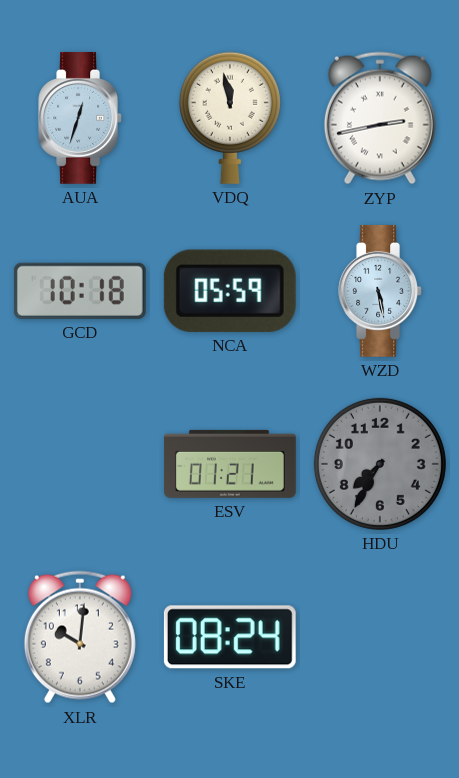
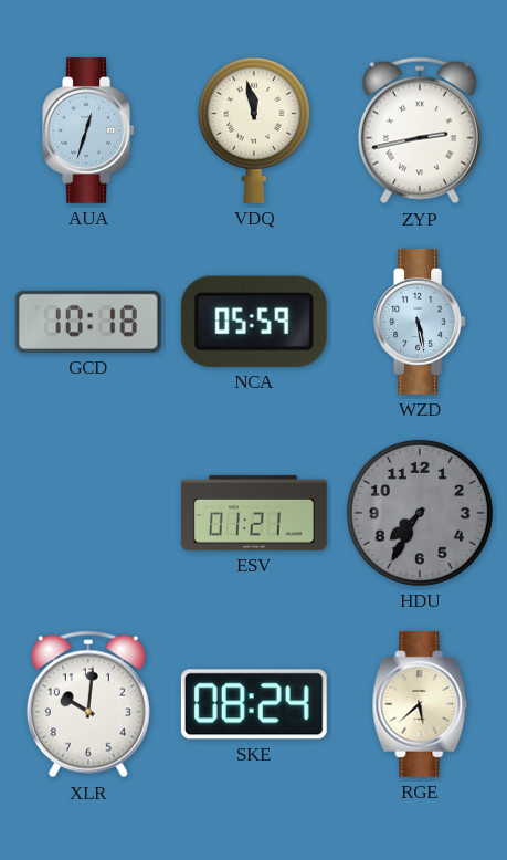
RGE: none -> 5:38 (420, 704)
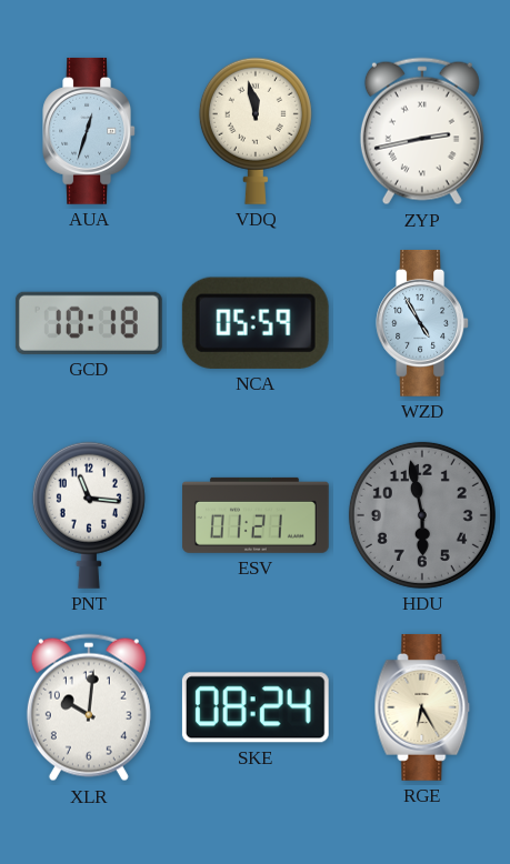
WZD: 5:28 -> 4:55 (422, 323)
PNT: none -> 11:16 (89, 515)
HDU: 7:35 -> 5:58 (422, 515)
RGE: 5:38 -> 6:25 (422, 707)
